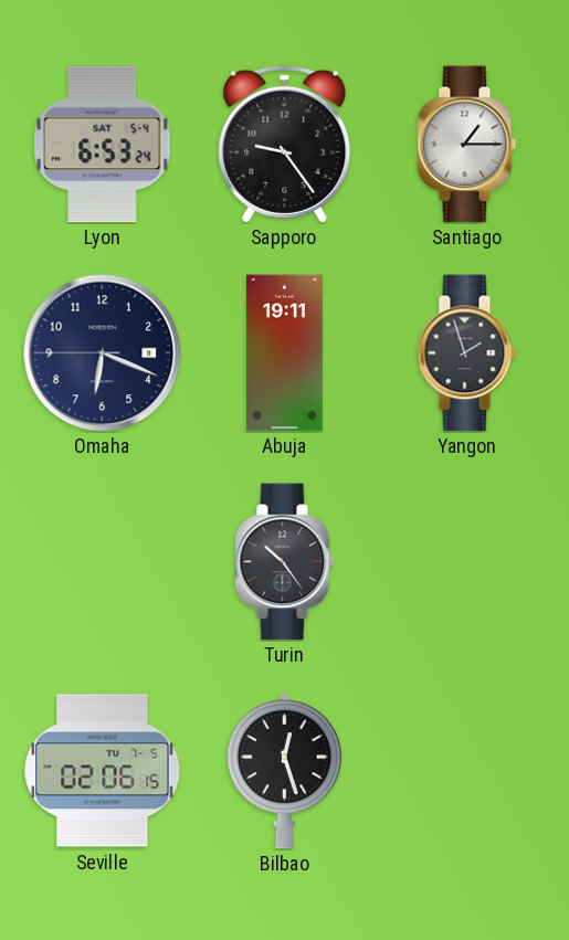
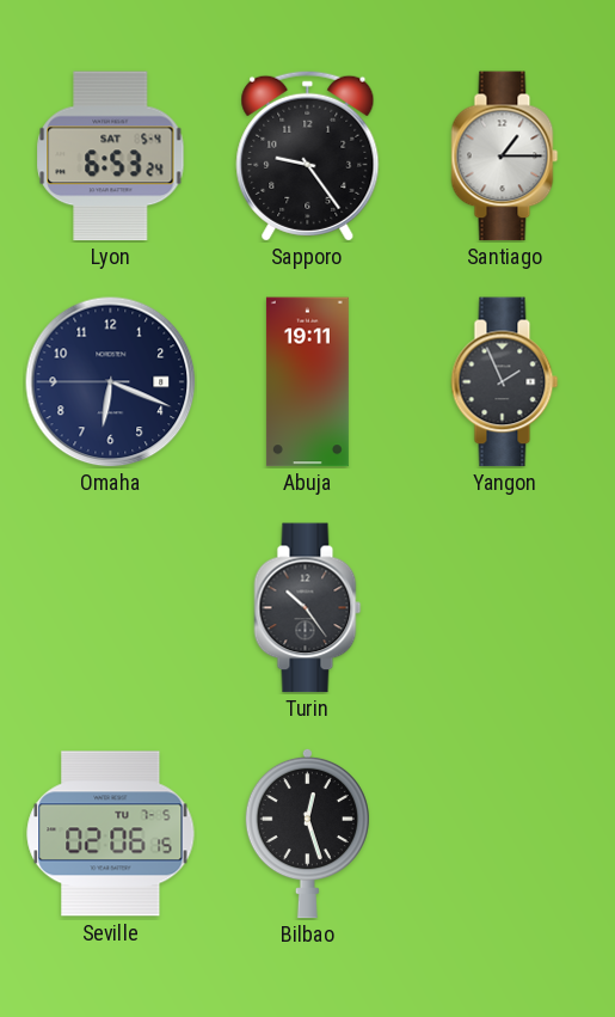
Yangon: 1:57 -> 1:56 (505, 382)
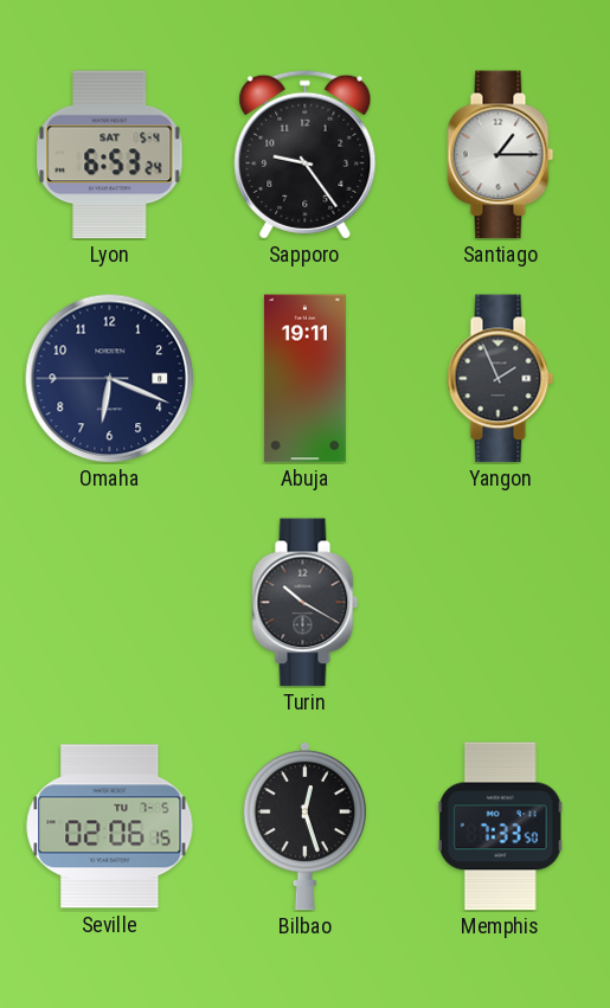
Turin: 10:24 -> 10:20 (306, 603)
Memphis: none -> 7:33 (500, 827)
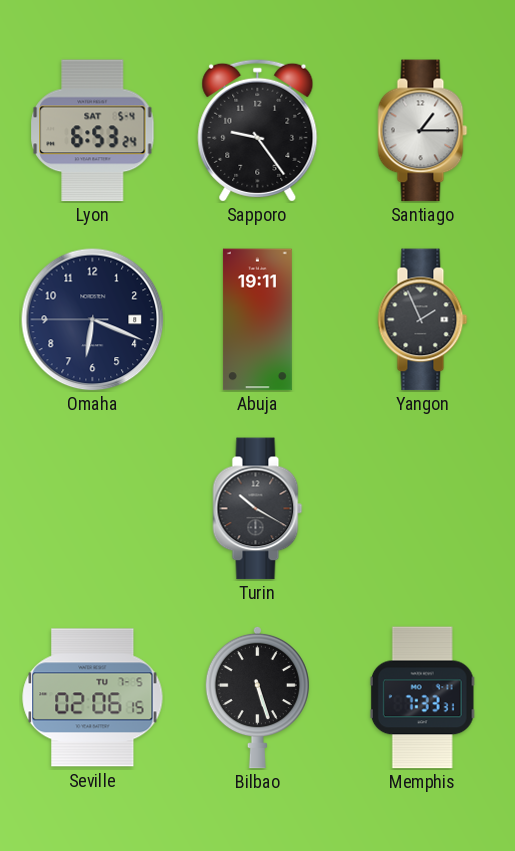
Bilbao: 12:27 -> 5:27 (257, 697)
Memphis: 7:33:50 -> 7:33:31 (422, 698)
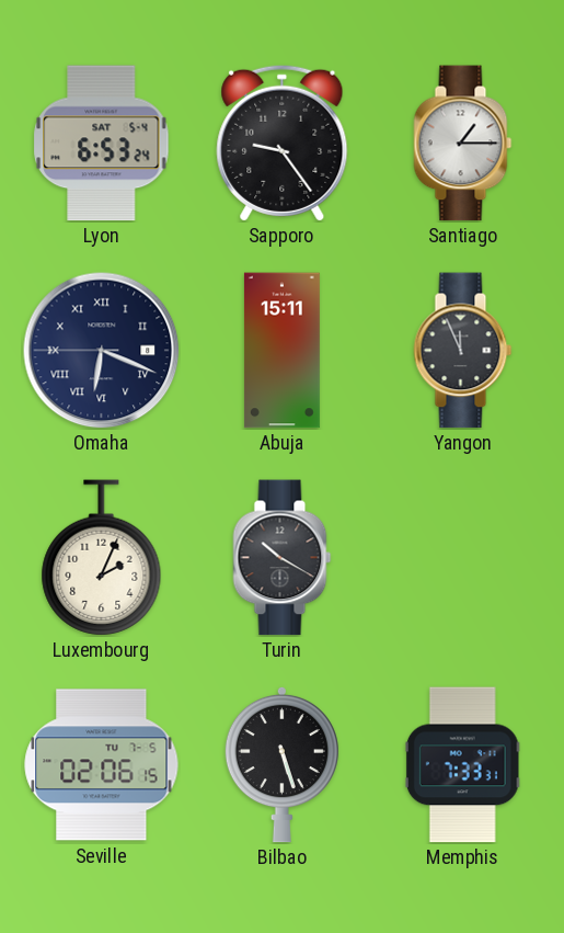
Omaha numerals: Arabic -> Roman (102, 351)
Abuja: 19:11 -> 15:11 (281, 351)
Yangon: 1:56 -> 11:56 (463, 351)
Luxembourg: none -> 2:04 (102, 558)
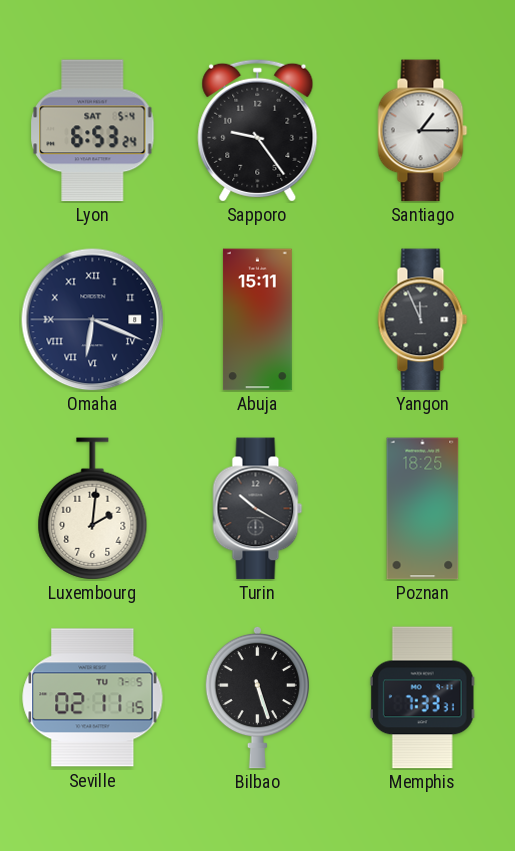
Luxembourg: 2:04 -> 2:01 (93, 509)
Poznan: none -> 18:25 (423, 509)
Seville: 02:06 -> 02:11 (93, 698)
